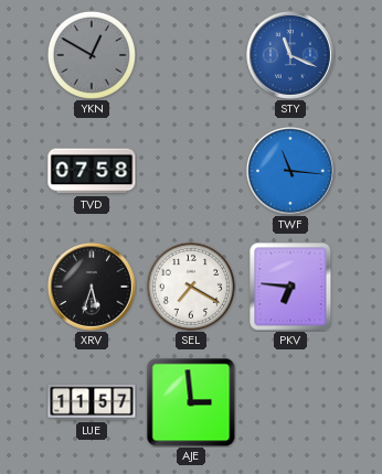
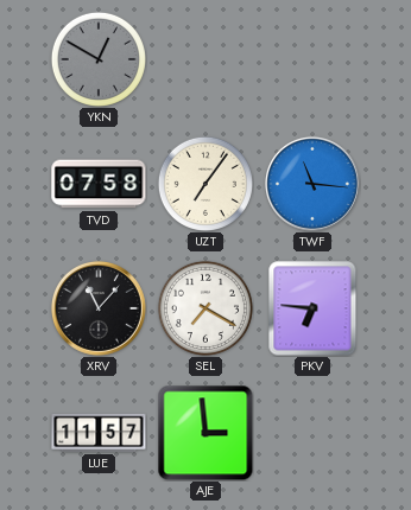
STY: 11:19 -> none (290, 55)
UZT: none -> 7:06 (205, 184)
XRV: 5:33 -> 11:07 (99, 308)
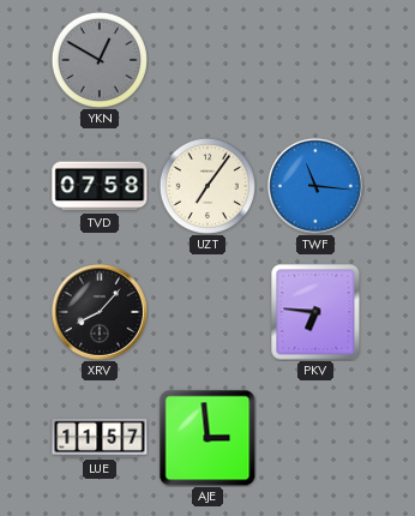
XRV: 11:07 -> 8:07 (100, 312)
SEL: 7:20 -> none (205, 308)
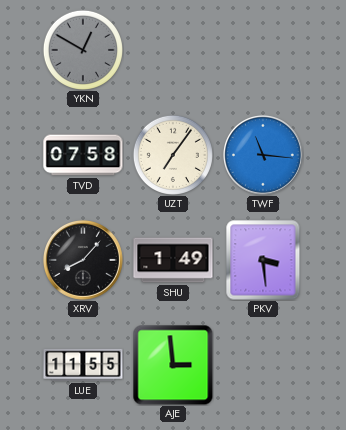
SHU: none -> 1:49 (173, 260)
PKV: 6:46 -> 3:29 (263, 260)
LUE: 11:57 -> 11:55 (83, 365)
